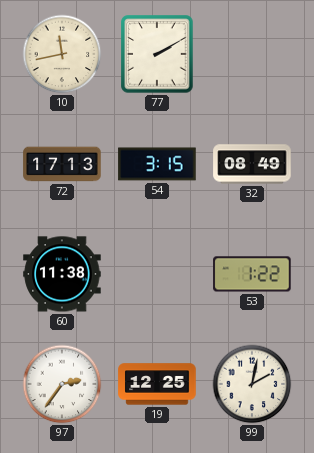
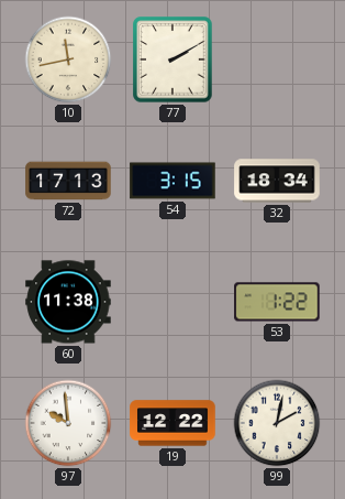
32: 08:49 -> 18:34 (277, 181)
97: 2:36 -> 9:59 (68, 423)
19: 12:25 -> 12:22 (172, 423)
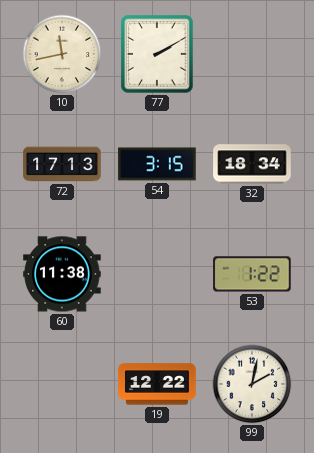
97: 9:59 -> none (68, 423)
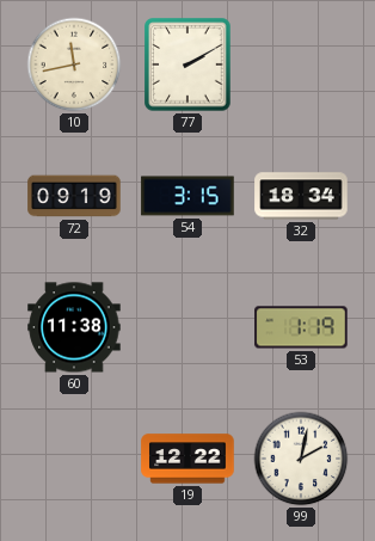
72: 17:13 -> 09:19 (74, 196)
53: 1:22 -> 1:19 (301, 327)
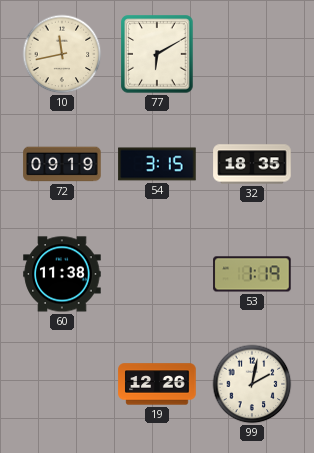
77: 2:10 -> 6:10 (157, 54)
32: 18:34 -> 18:35 (252, 164)
19: 12:22 -> 12:26 (157, 384)
